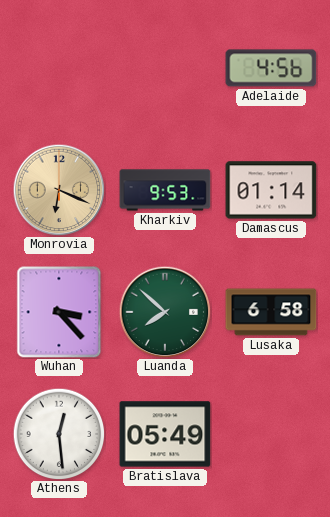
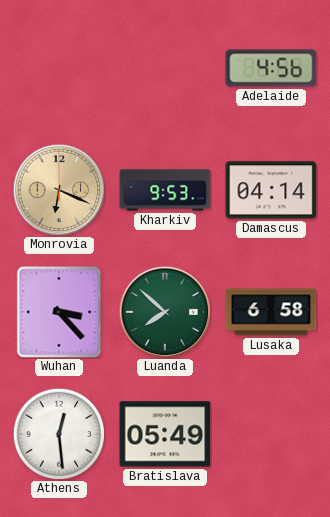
Damascus: 01:14 -> 04:14 (271, 190)
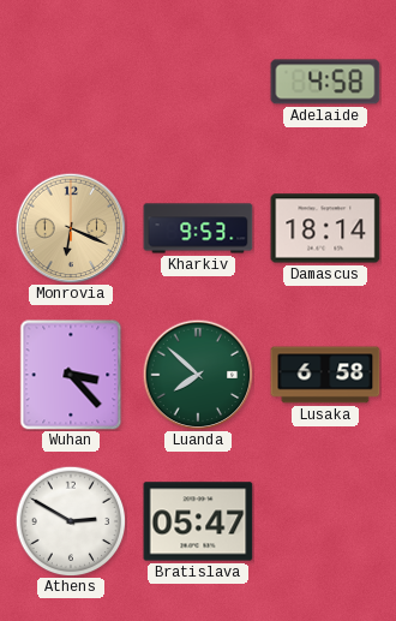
Adelaide: 4:56 -> 4:58 (325, 82)
Damascus: 04:14 -> 18:14 (325, 228)
Athens: 12:29 -> 2:50 (71, 521)
Bratislava: 05:49 -> 05:47 (198, 521)
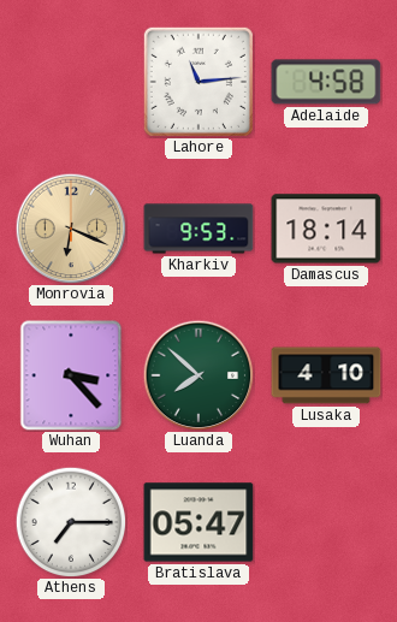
Lahore: none -> 11:14 (198, 82)
Lusaka: 6:58 -> 4:10 (326, 375)
Athens: 2:50 -> 7:15 (71, 522)
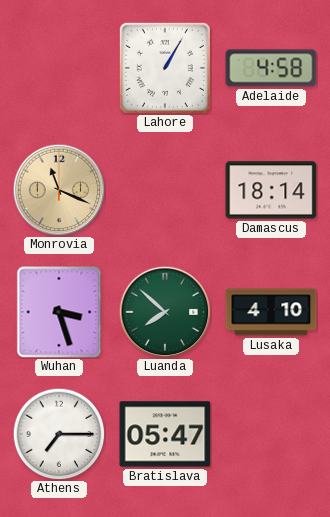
Lahore: 11:14 -> 1:05 (165, 68)
Monrovia: 6:19 -> 11:19 (59, 190)
Kharkiv: 9:53 -> none (198, 229)
Wuhan: 3:23 -> 3:27 (59, 312)
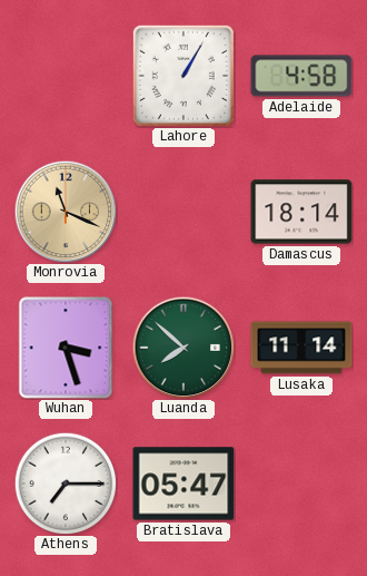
Lusaka: 4:10 -> 11:14 (301, 348)
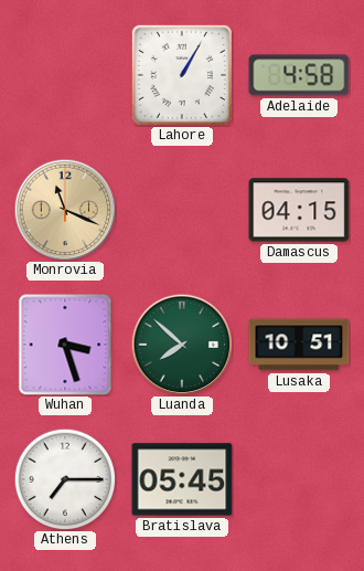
Damascus: 18:14 -> 04:15 (299, 210)
Lusaka: 11:14 -> 10:51 (299, 345)
Bratislava: 05:47 -> 05:45 (182, 479)
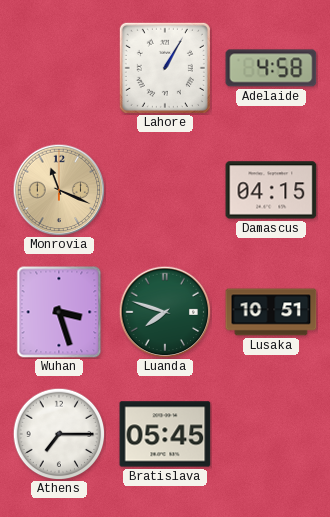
Luanda: 7:52 -> 7:48 (165, 312)
